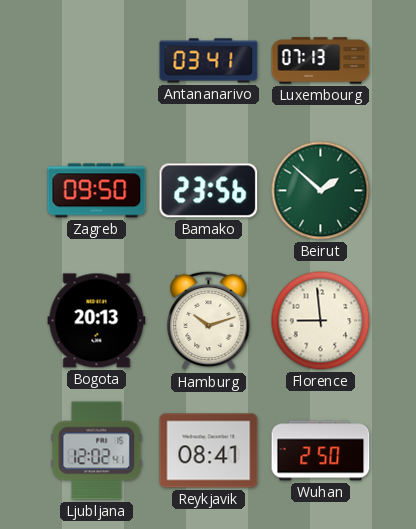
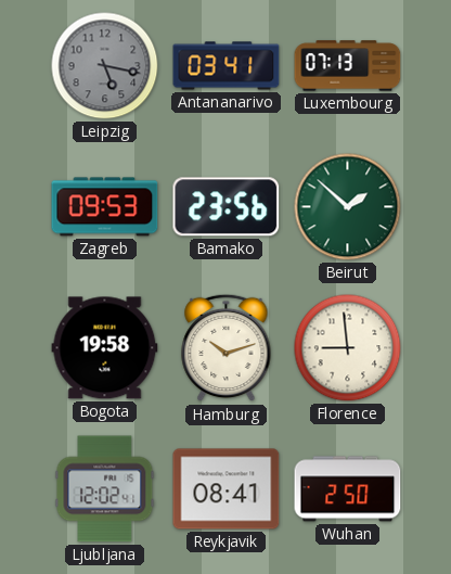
Leipzig: none -> 5:17 (105, 66)
Zagreb: 09:50 -> 09:53 (105, 207)
Bogota: 20:13 -> 19:58 (105, 348)
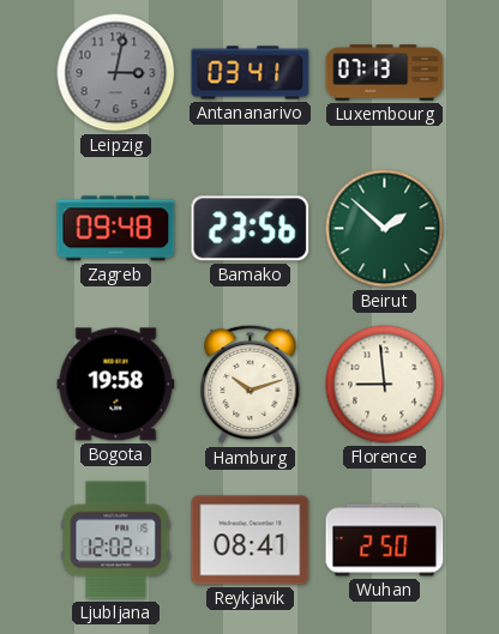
Leipzig: 5:17 -> 3:02 (116, 73)
Zagreb: 09:53 -> 09:48 (116, 229)
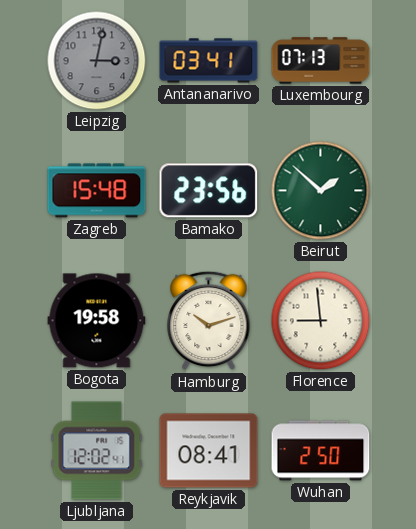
Zagreb: 09:48 -> 15:48 (97, 191)
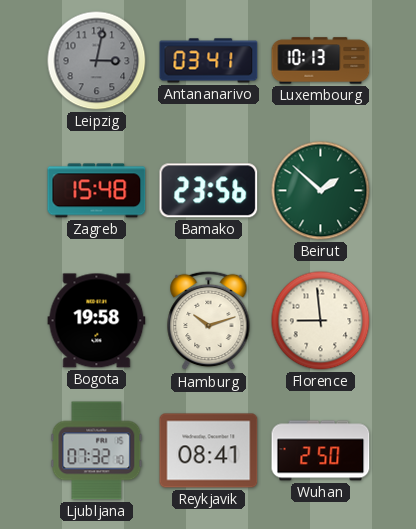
Luxembourg: 07:13 -> 10:13 (321, 61)
Ljubljana: 12:02 -> 07:32 (97, 451)
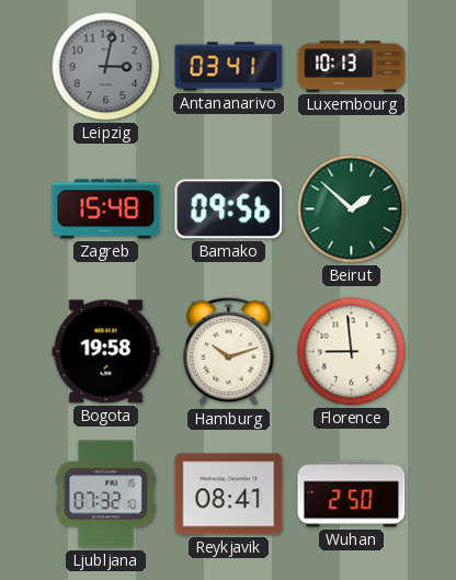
Bamako: 23:56 -> 09:56 (229, 209)
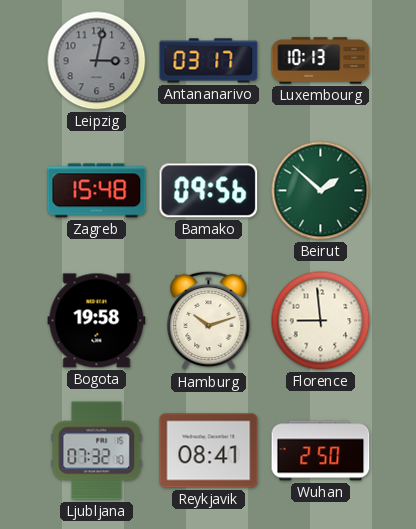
Antananarivo: 03:41 -> 03:17 (209, 61)
